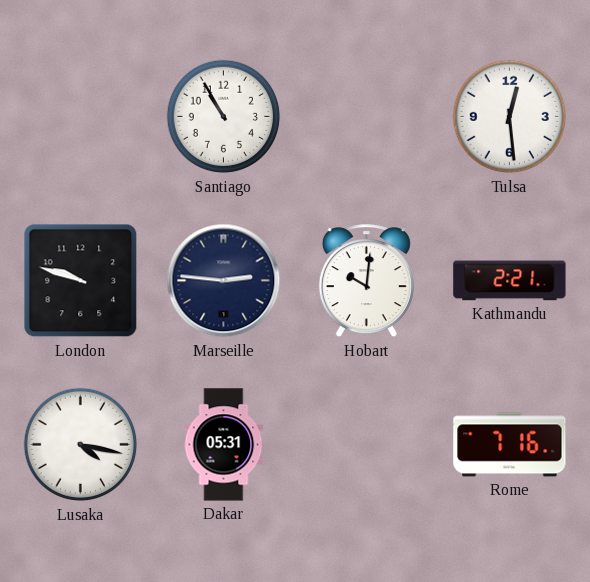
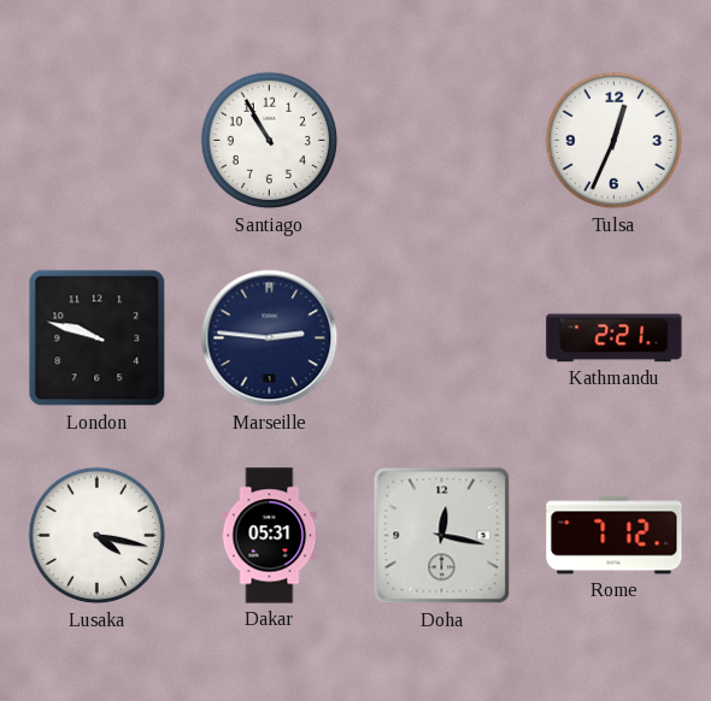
Tulsa: 12:29 -> 12:34 (615, 141)
Hobart: 10:01 -> none (366, 281)
Doha: none -> 12:17 (442, 536)
Rome: 7:16 -> 7:12 (615, 536)
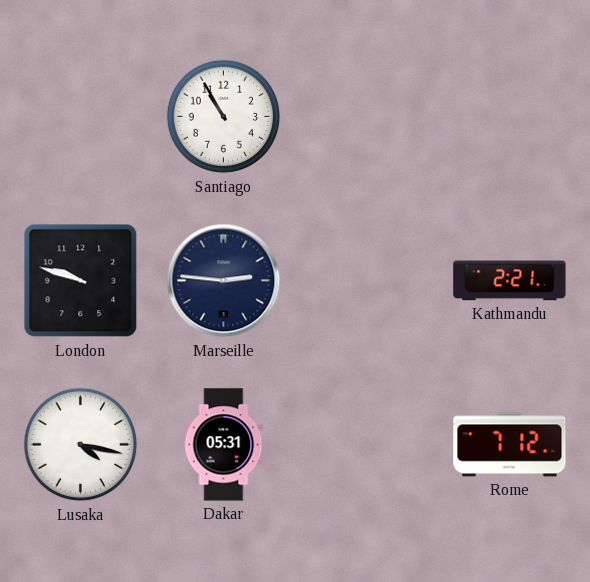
Tulsa: 12:34 -> none (615, 141)
Doha: 12:17 -> none (442, 536)
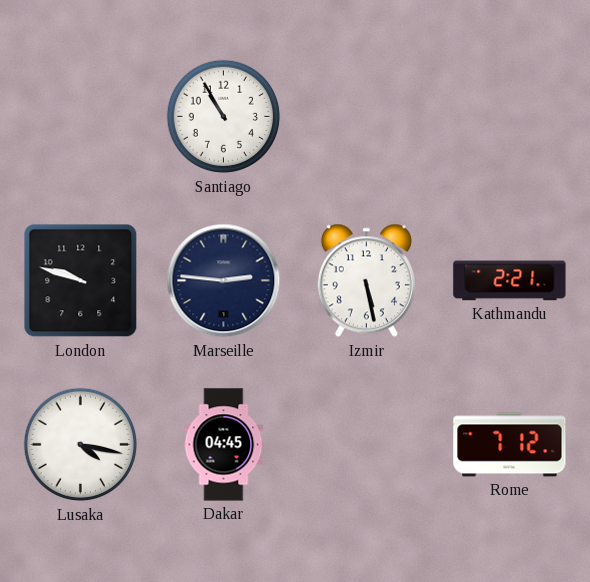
Izmir: none -> 5:28 (366, 281)
Dakar: 05:31 -> 04:45 (224, 445)
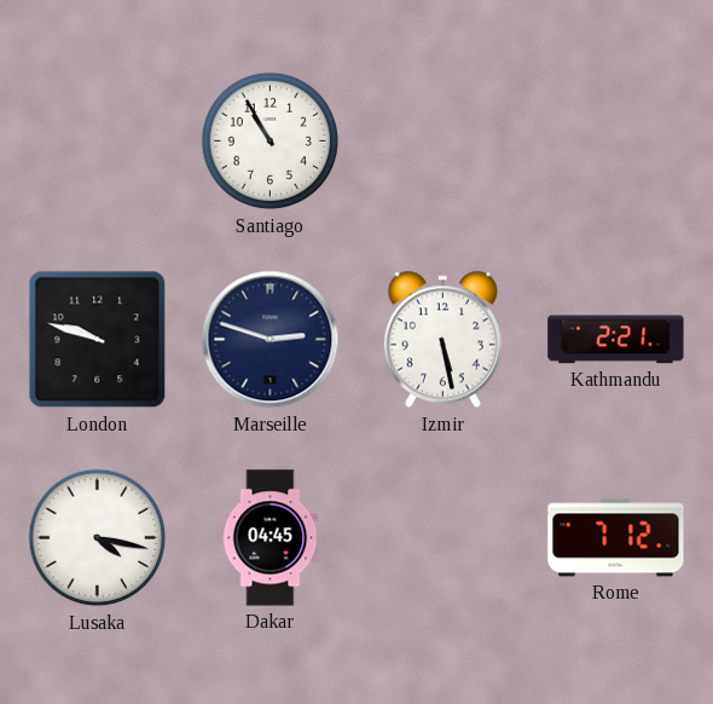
Marseille: 2:46 -> 2:48 (271, 340)
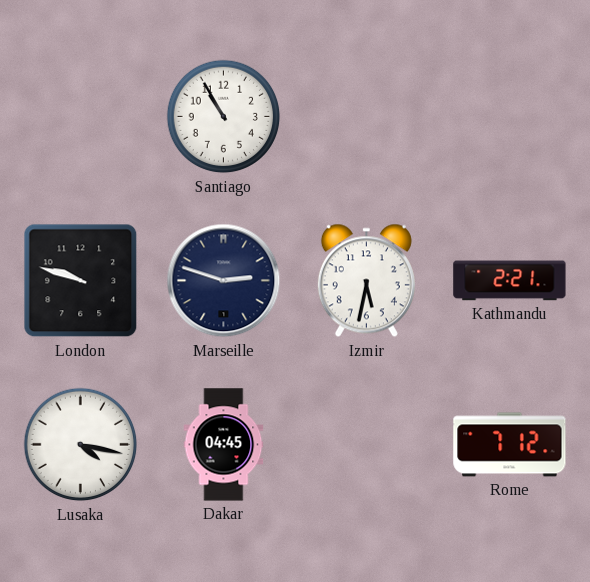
Izmir: 5:28 -> 5:32 (366, 281)
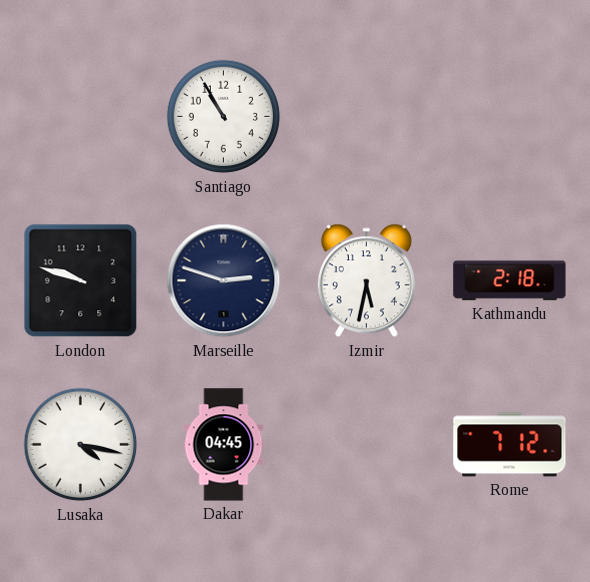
Kathmandu: 2:21 -> 2:18 (510, 281)
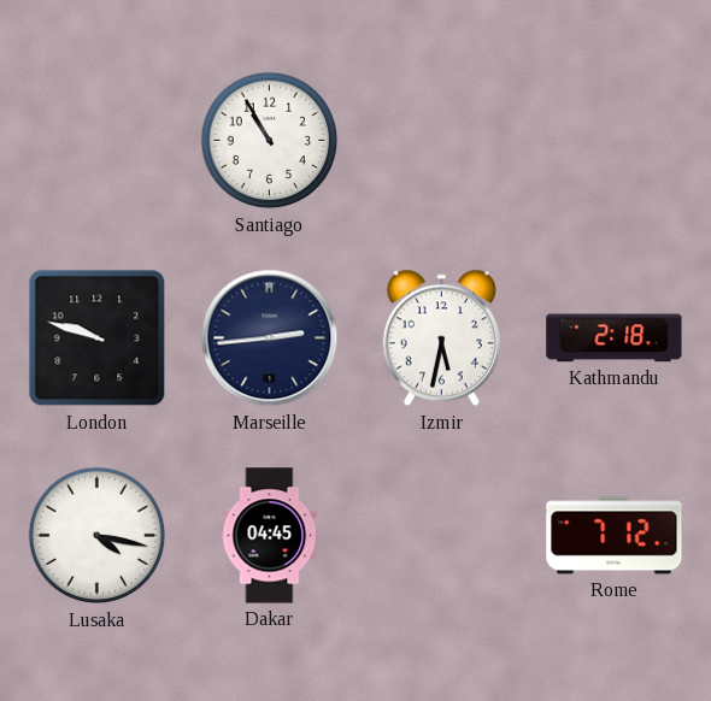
Marseille: 2:48 -> 2:44 (270, 338)
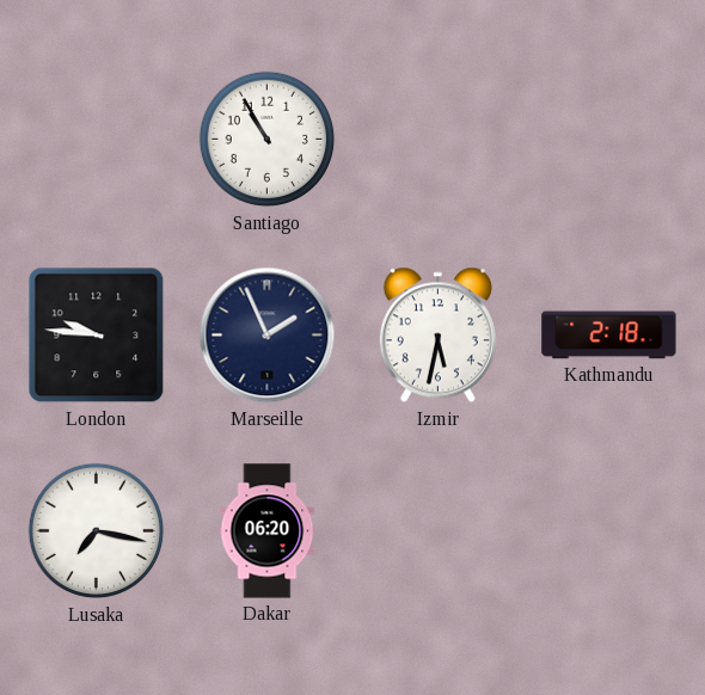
London: 9:48 -> 9:46 (97, 336)
Marseille: 2:44 -> 1:56 (268, 336)
Lusaka: 4:17 -> 7:17 (97, 531)
Dakar: 04:45 -> 06:20 (268, 531)
Rome: 7:12 -> none (615, 536)
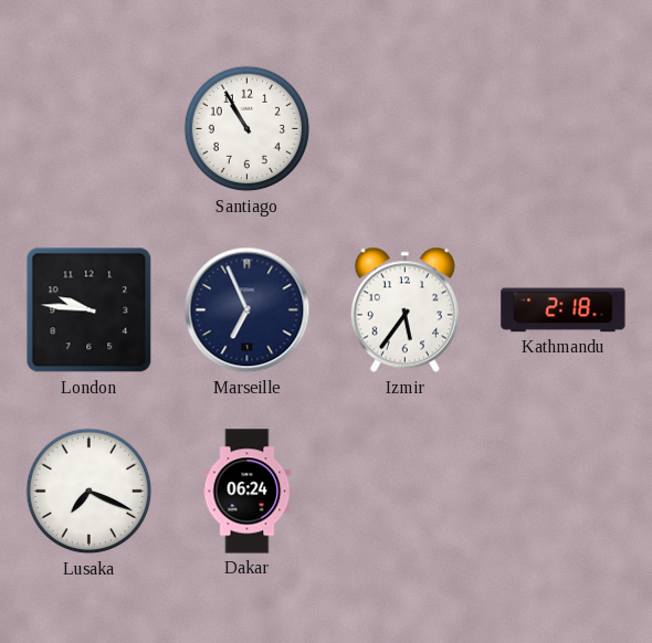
Marseille: 1:56 -> 6:56 (248, 310)
Izmir: 5:32 -> 5:36 (404, 310)
Lusaka: 7:17 -> 7:19 (90, 492)
Dakar: 06:20 -> 06:24 (248, 492)
